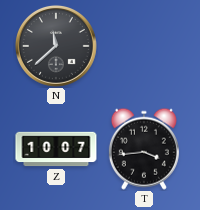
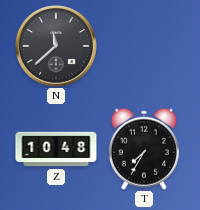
Z: 10:07 -> 10:48 (56, 149)
T: 3:44 -> 7:35 (144, 149)
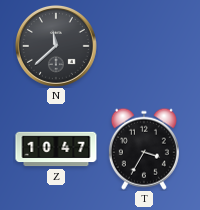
Z: 10:48 -> 10:47 (56, 149)
T: 7:35 -> 3:35 (144, 149)
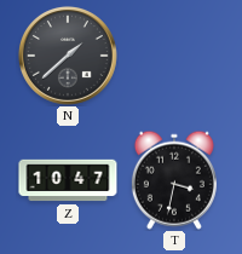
N: 11:38 -> 1:38 (68, 56)
T: 3:35 -> 3:32 (174, 180)
